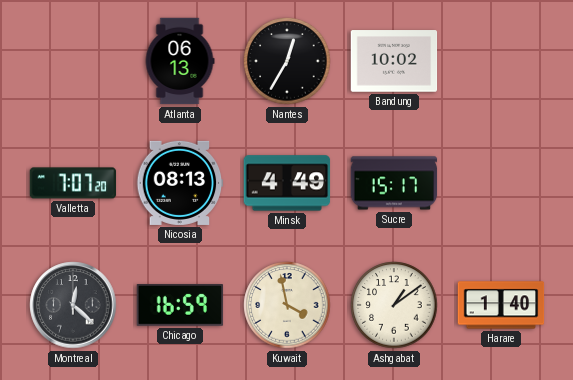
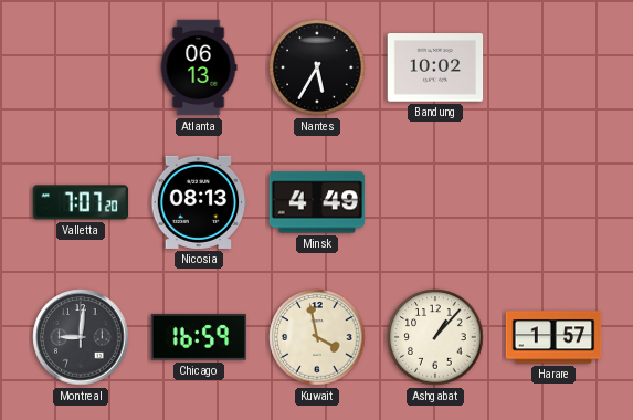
Nantes: 12:35 -> 5:35 (317, 67)
Sucre: 15:17 -> none (394, 183)
Montreal: 12:22 -> 9:01 (81, 337)
Ashgabat: 1:09 -> 1:07 (435, 337)
Harare: 1:40 -> 1:57 (553, 337)
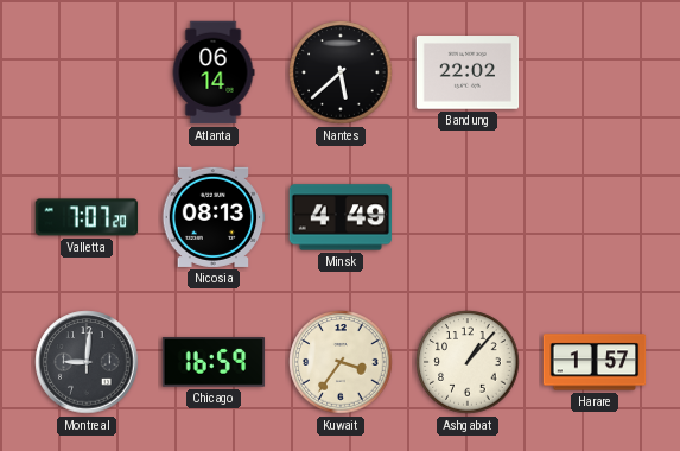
Atlanta: 06:13 -> 06:14 (214, 72)
Nantes: 5:35 -> 5:38 (341, 72)
Bandung: 10:02 -> 22:02 (468, 72)
Kuwait: 3:58 -> 3:36 (341, 362)
